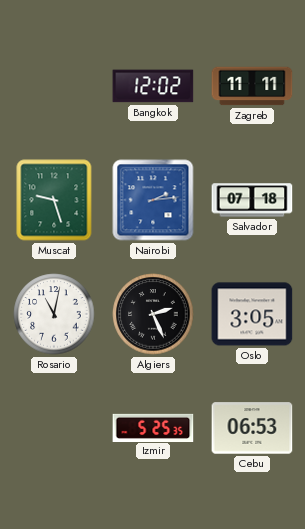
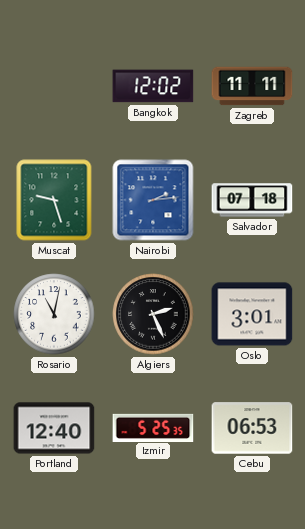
Oslo: 3:05 -> 3:01 (252, 314)
Portland: none -> 12:40 (54, 428)
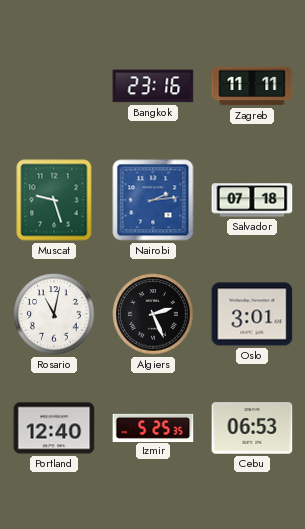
Bangkok: 12:02 -> 23:16 (153, 86)
